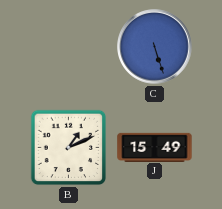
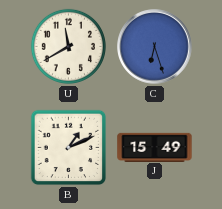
U: none -> 11:40 (68, 46)
C: 5:27 -> 6:27 (155, 47)
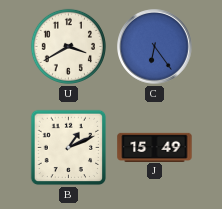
U: 11:40 -> 3:40 (68, 46)
C: 6:27 -> 6:24 (155, 47)
